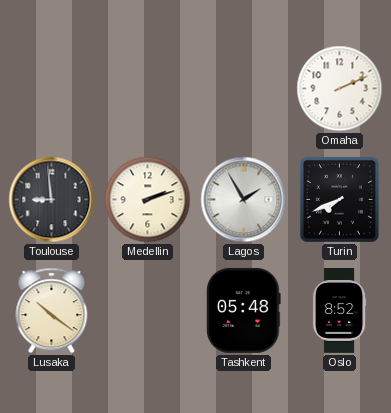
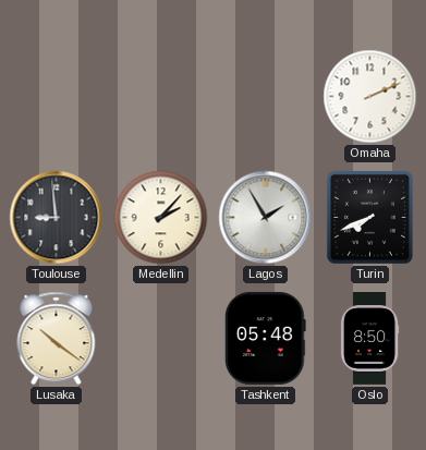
Medellin: 2:12 -> 2:07 (161, 218)
Oslo: 8:52 -> 8:50 (369, 339)
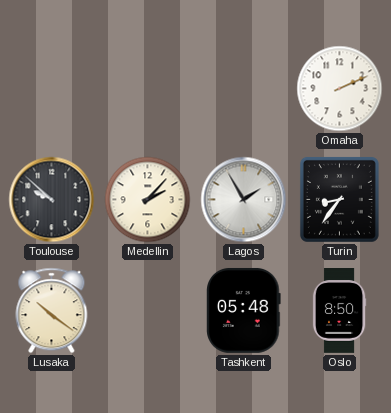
Toulouse: 8:59 -> 9:52 (52, 200)
Turin: 7:41 -> 8:36 (339, 199)
